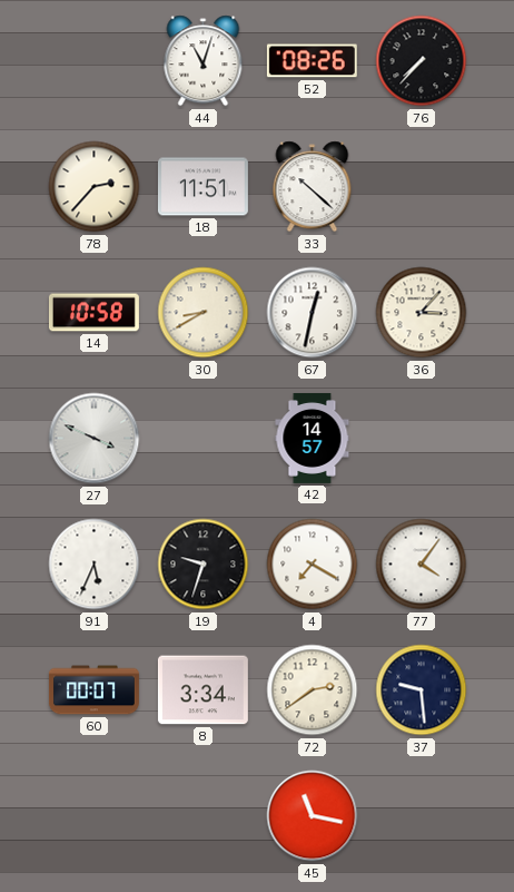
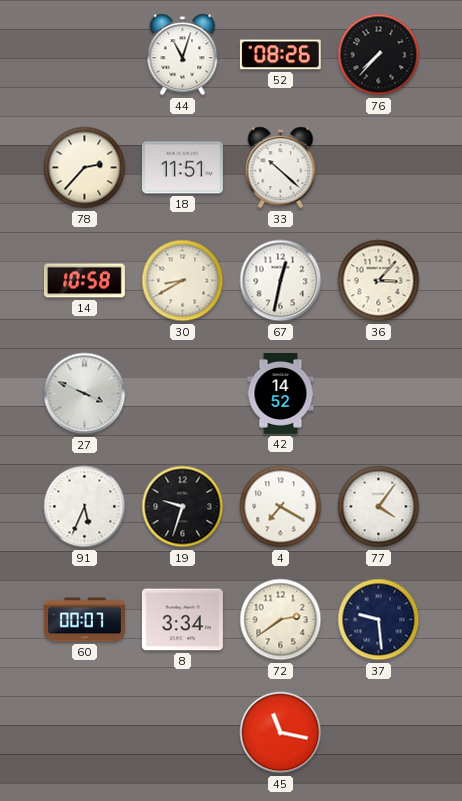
42: 14:57 -> 14:52 (281, 393)
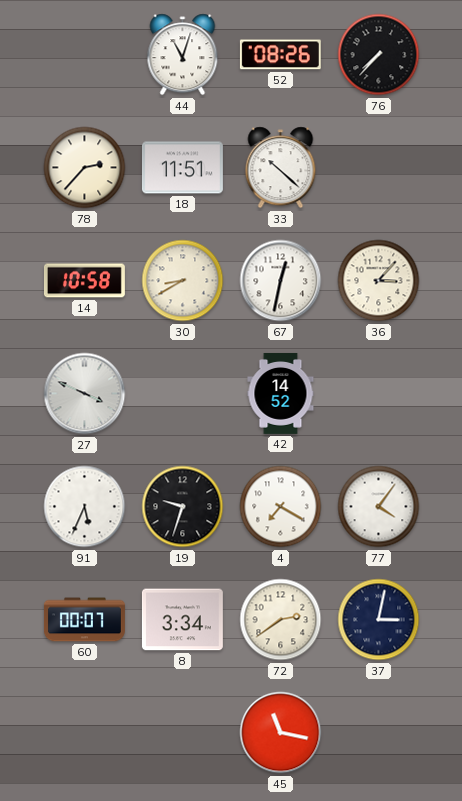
37: 9:29 -> 3:02 (379, 620)
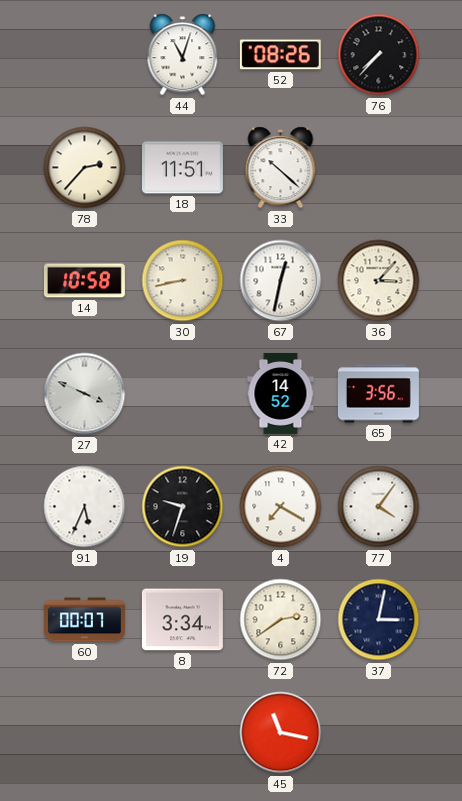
30: 8:40 -> 8:43 (183, 281)
65: none -> 3:56 (378, 394)
